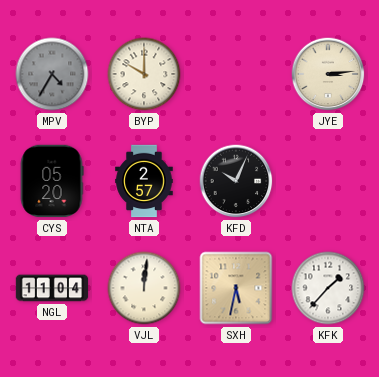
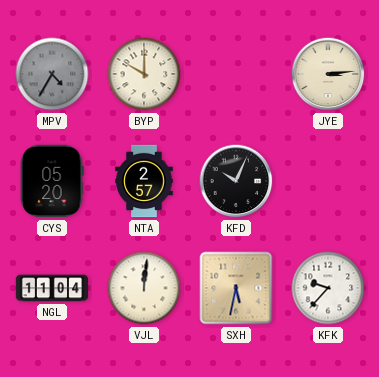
KFK: 1:37 -> 9:37 (328, 288)
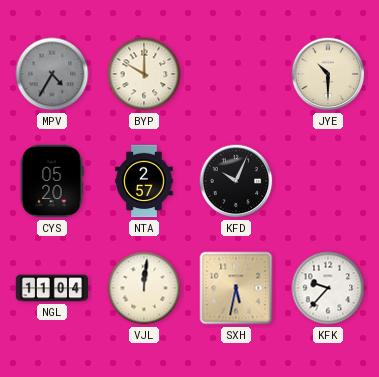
JYE: 3:14 -> 10:30 (328, 74)
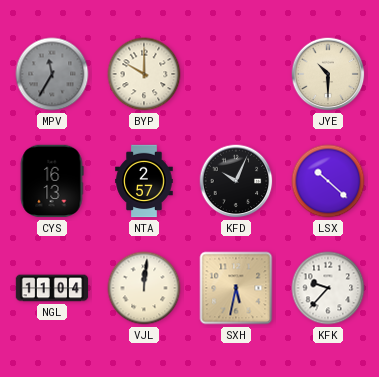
MPV: 4:35 -> 11:35 (52, 74)
CYS: 05:20 -> 16:13 (52, 181)
LSX: none -> 10:22 (328, 181)
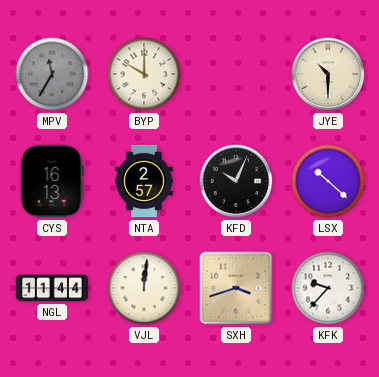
NGL: 11:04 -> 11:44 (52, 288)
SXH: 5:32 -> 3:42 (236, 288)
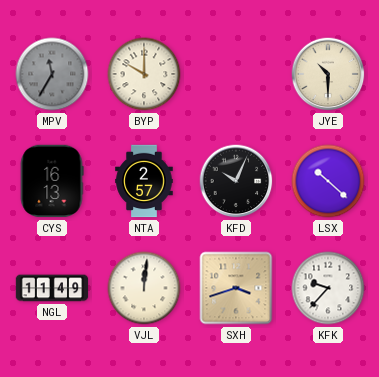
NGL: 11:44 -> 11:49 (52, 288)
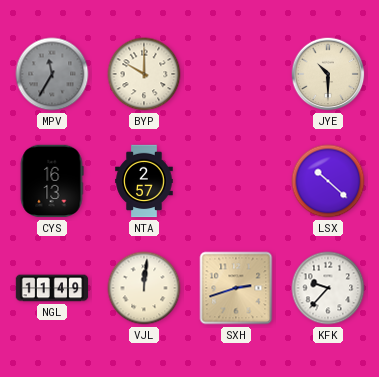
KFD: 10:04 -> none (236, 181)
SXH: 3:42 -> 2:42 (236, 288)
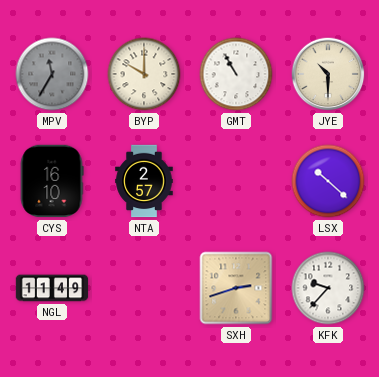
GMT: none -> 10:55 (236, 74)
CYS: 16:13 -> 16:10 (52, 181)
VJL: 12:01 -> none (144, 288)
